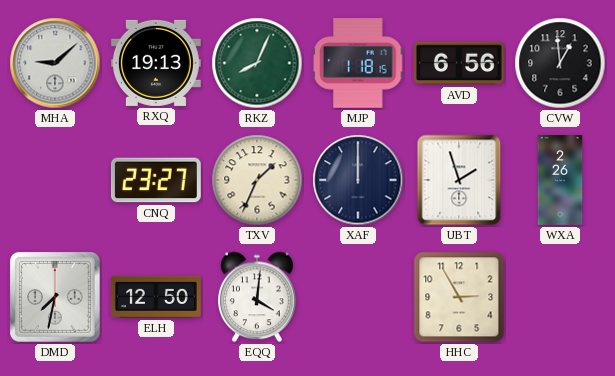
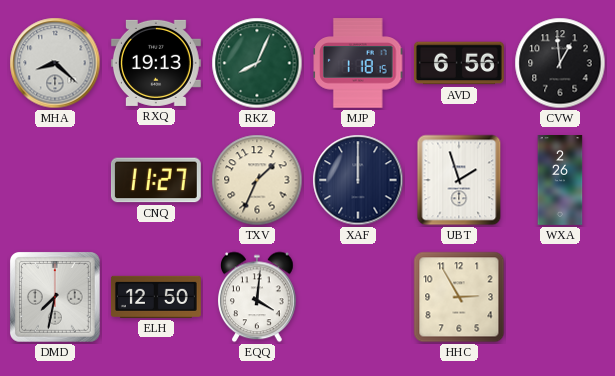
MHA: 9:08 -> 8:22 (55, 63)
CNQ: 23:27 -> 11:27 (156, 180)
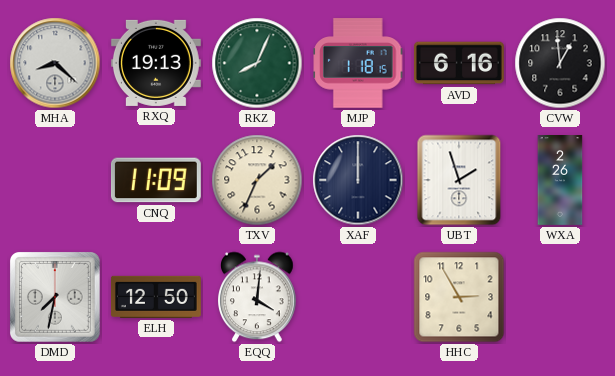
AVD: 6:56 -> 6:16 (459, 63)
CNQ: 11:27 -> 11:09 (156, 180)
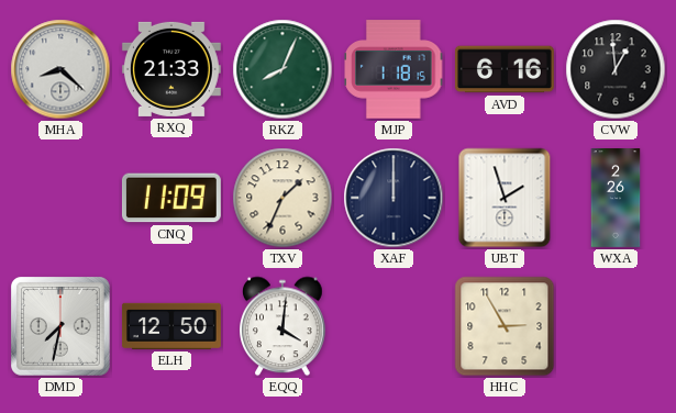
RXQ: 19:13 -> 21:33 (171, 69)
